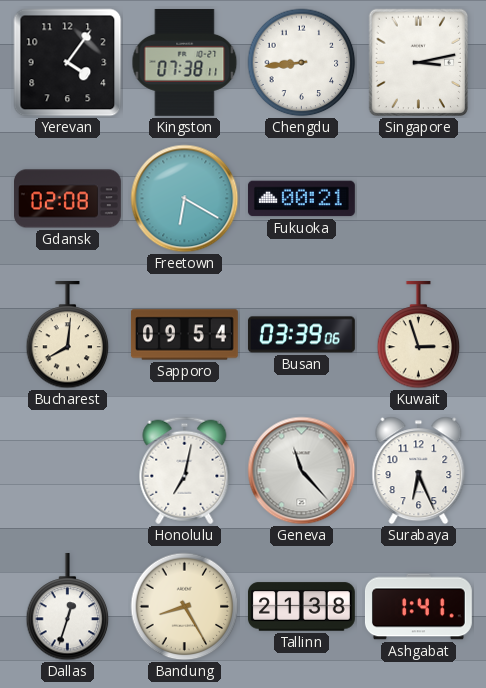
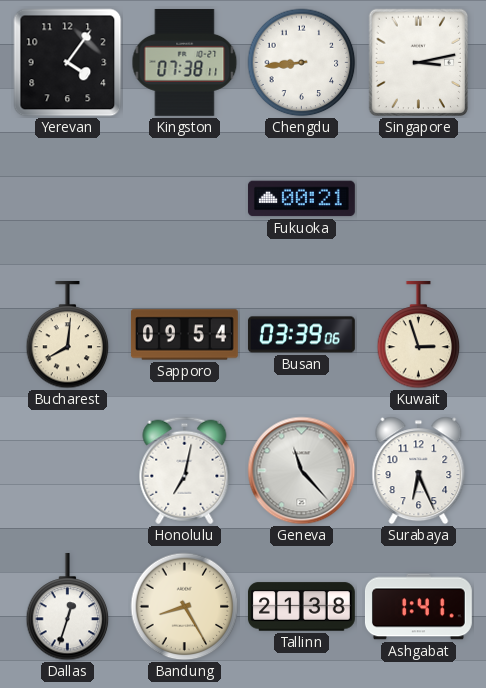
Gdansk: 02:08 -> none (68, 199)
Freetown: 6:20 -> none (185, 199)
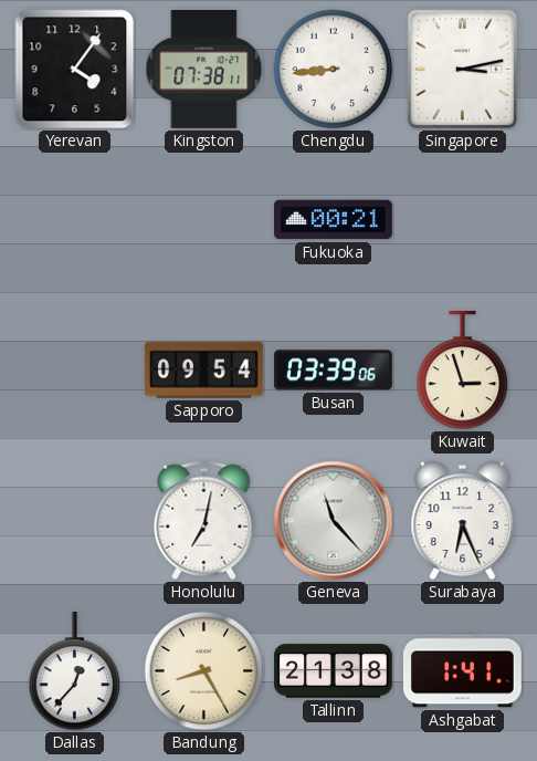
Bucharest: 8:01 -> none (68, 335)
Dallas: 12:33 -> 12:37 (75, 671)
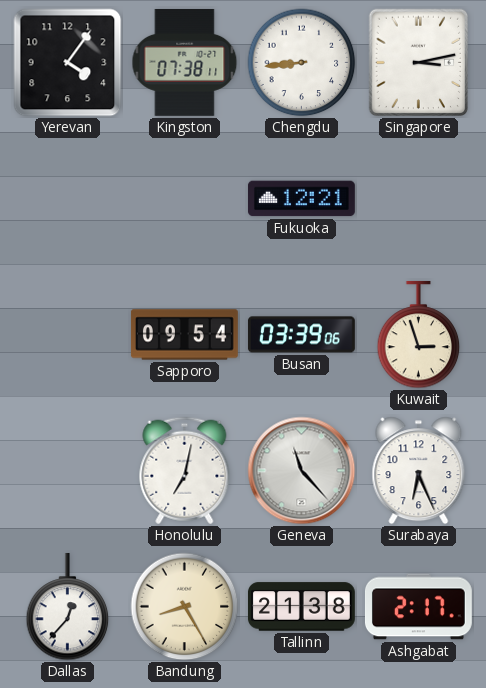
Fukuoka: 00:21 -> 12:21 (301, 199)
Ashgabat: 1:41 -> 2:17 (418, 607)
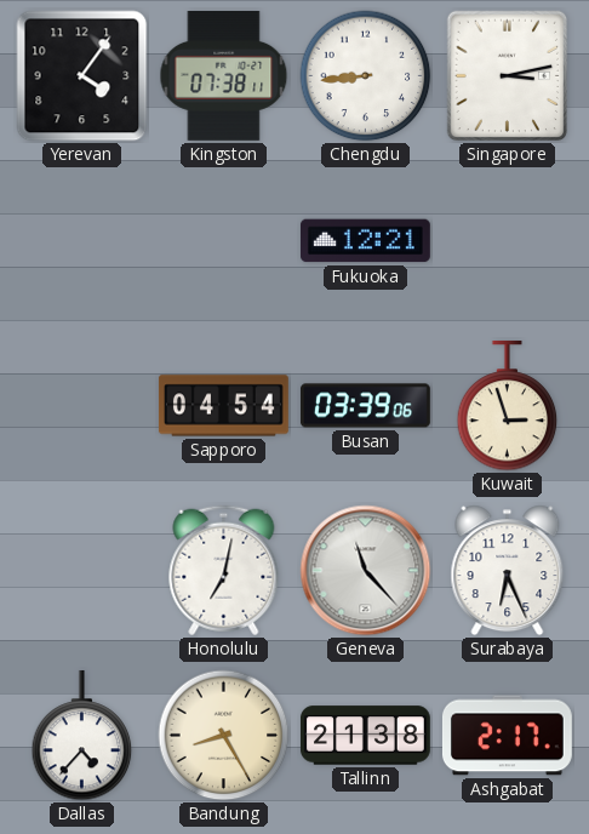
Sapporo: 09:54 -> 04:54 (223, 406)
Dallas: 12:37 -> 4:37 (82, 736)
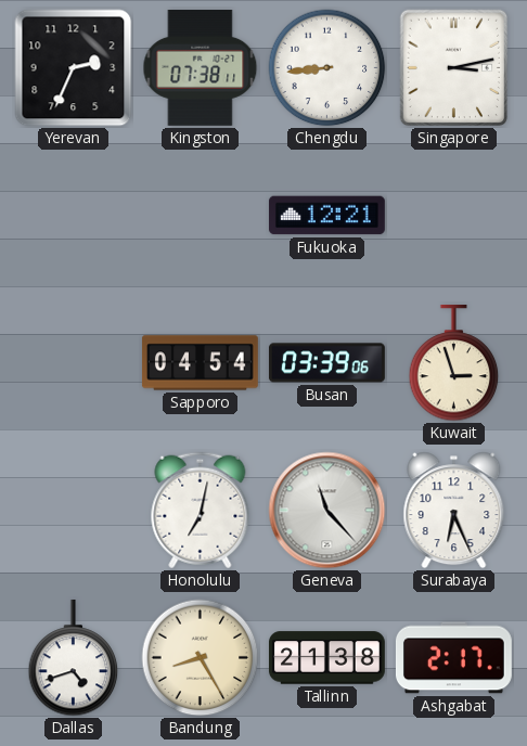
Yerevan: 4:06 -> 2:34 (74, 68)
Dallas: 4:37 -> 4:42 (74, 658)
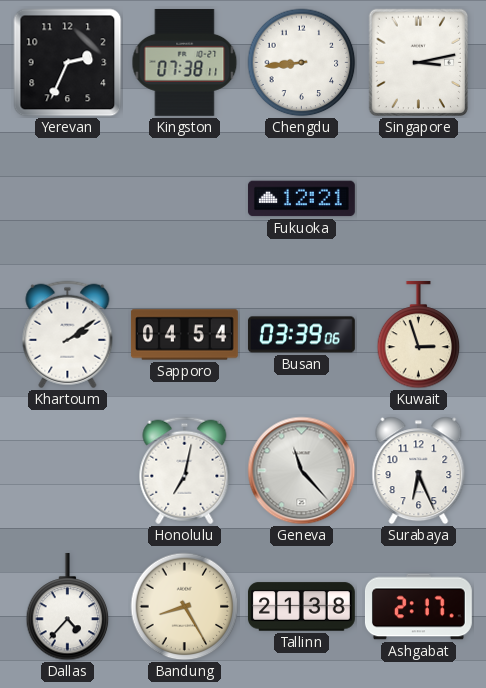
Khartoum: none -> 2:09 (68, 335)
Dallas: 4:42 -> 4:37 (68, 607)
